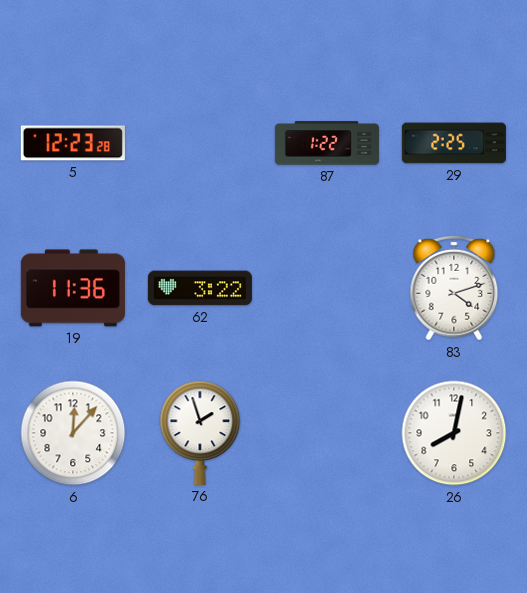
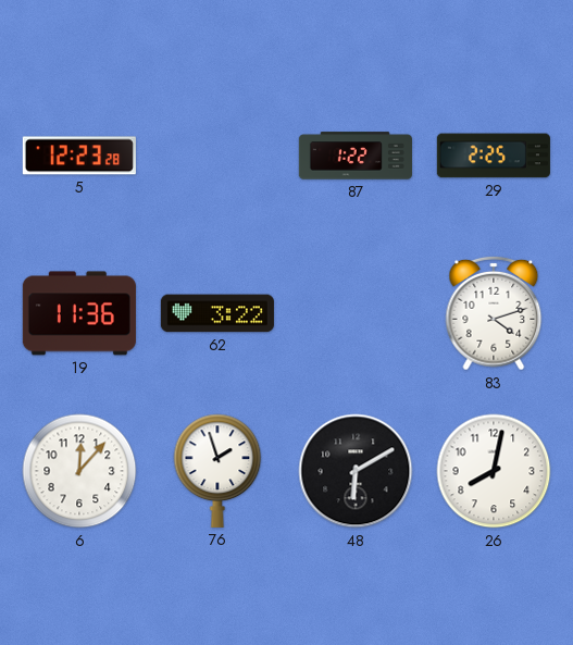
48: none -> 6:10 (356, 471)
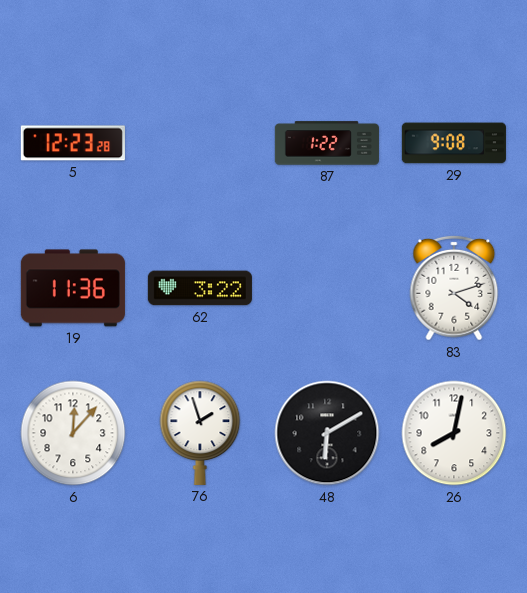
29: 2:25 -> 9:08 (454, 143)
